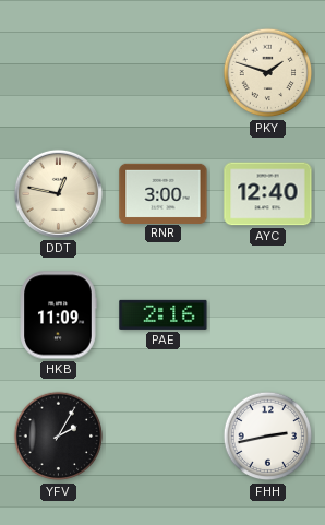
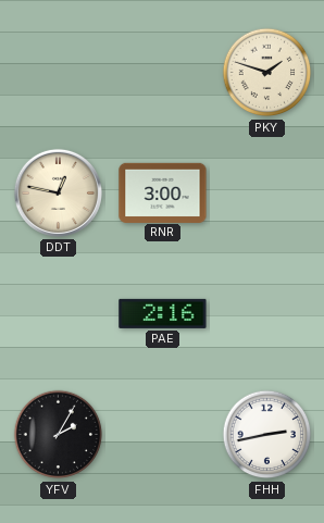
AYC: 12:40 -> none (268, 194)
HKB: 11:09 -> none (58, 315)
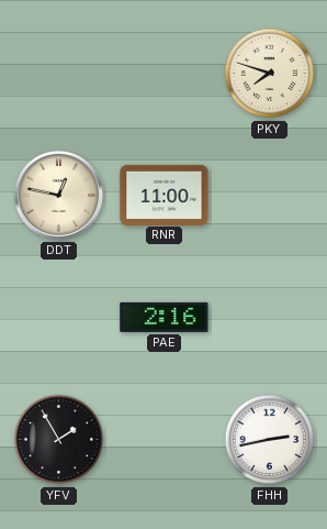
PKY: 1:48 -> 7:48 (270, 74)
RNR: 3:00 -> 11:00 (165, 195)
YFV: 2:05 -> 1:55 (59, 440)
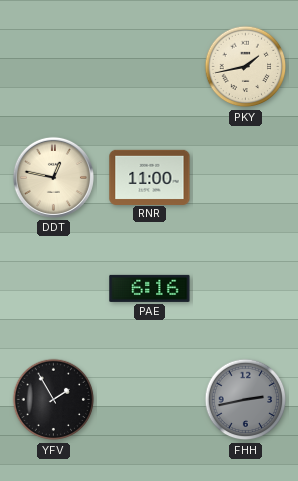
PKY: 7:48 -> 1:43 (246, 67)
PAE: 2:16 -> 6:16 (150, 288)
FHH dial: white -> grey (246, 400)
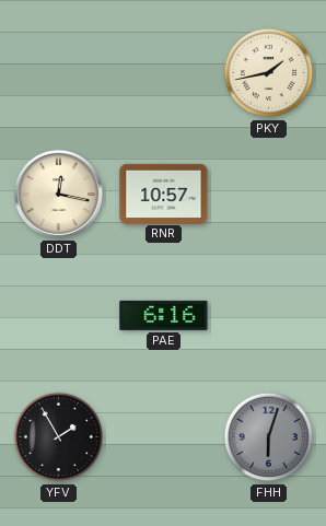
DDT: 12:47 -> 12:17 (58, 194)
RNR: 11:00 -> 10:57 (164, 194)
FHH: 2:43 -> 6:03 (269, 437)
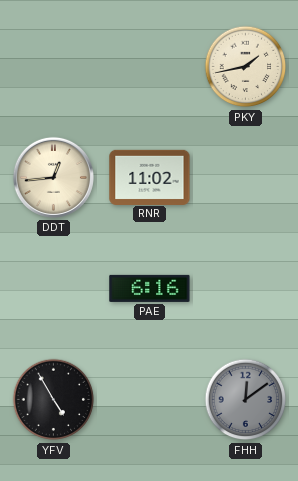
DDT: 12:17 -> 12:44 (53, 177)
RNR: 10:57 -> 11:02 (150, 177)
YFV: 1:55 -> 4:55 (54, 400)
FHH: 6:03 -> 12:09 (246, 400)
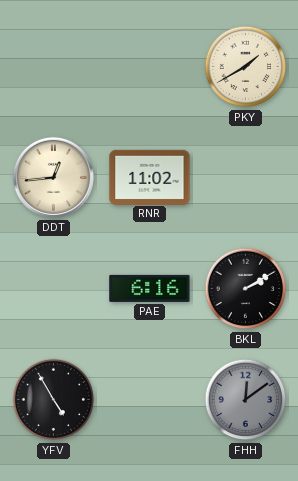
PKY: 1:43 -> 1:40 (246, 67)
BKL: none -> 2:10 (246, 289)
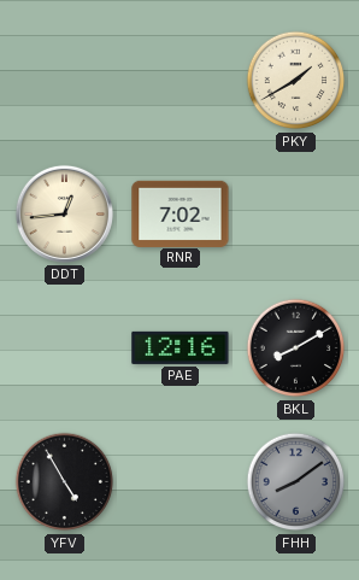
RNR: 11:02 -> 7:02 (181, 213)
PAE: 6:16 -> 12:16 (181, 347)
BKL: 2:10 -> 8:10 (296, 348)
FHH: 12:09 -> 8:09 (296, 482)
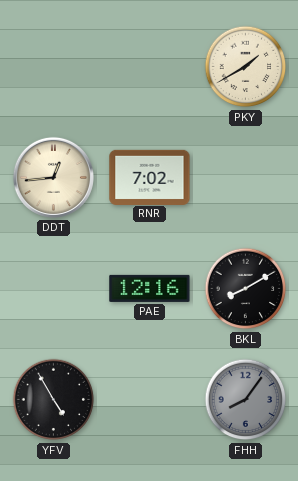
FHH: 8:09 -> 8:06 (246, 400)
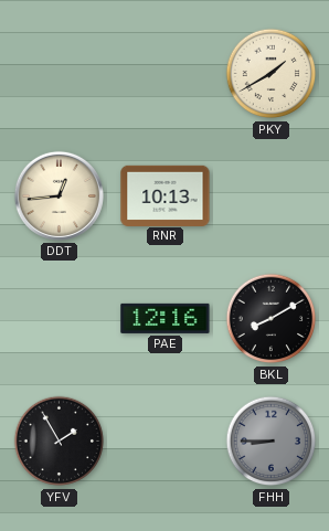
RNR: 7:02 -> 10:13 (166, 195)
YFV: 4:55 -> 1:55 (60, 442)
FHH: 8:06 -> 8:45 (272, 442)
